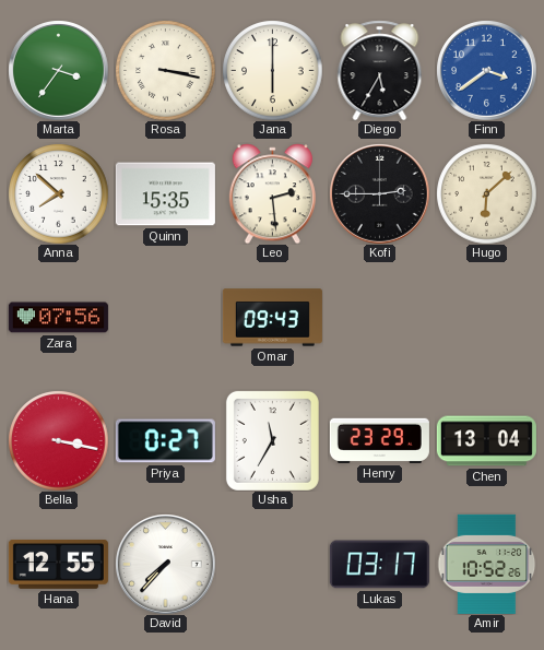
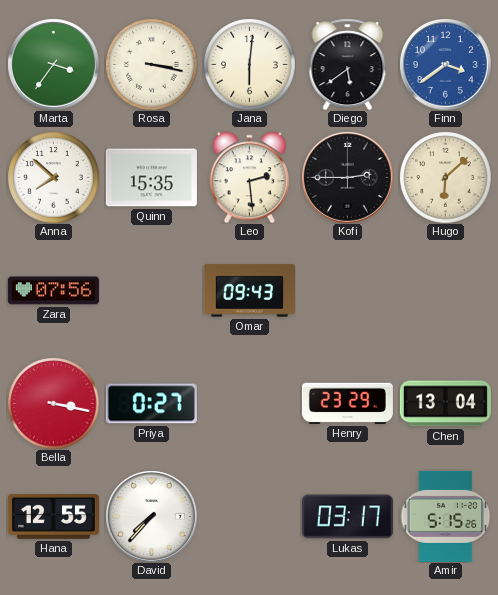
Jana: 6:00 -> 6:01 (249, 64)
Diego: 5:35 -> 5:39 (348, 64)
Usha: 11:35 -> none (272, 440)
Amir: 10:52 -> 5:15 (445, 516)
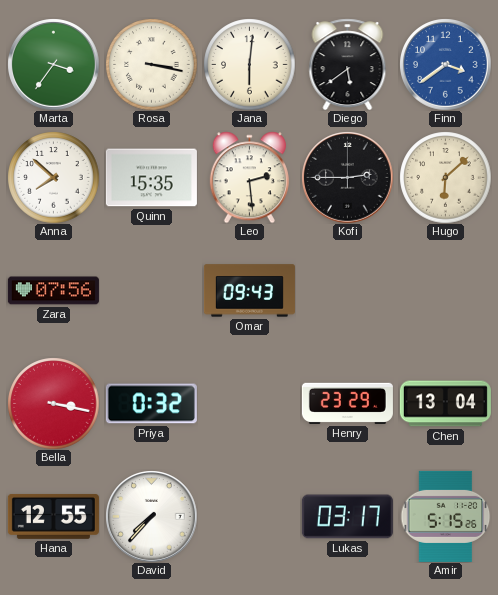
Priya: 0:27 -> 0:32 (151, 404)
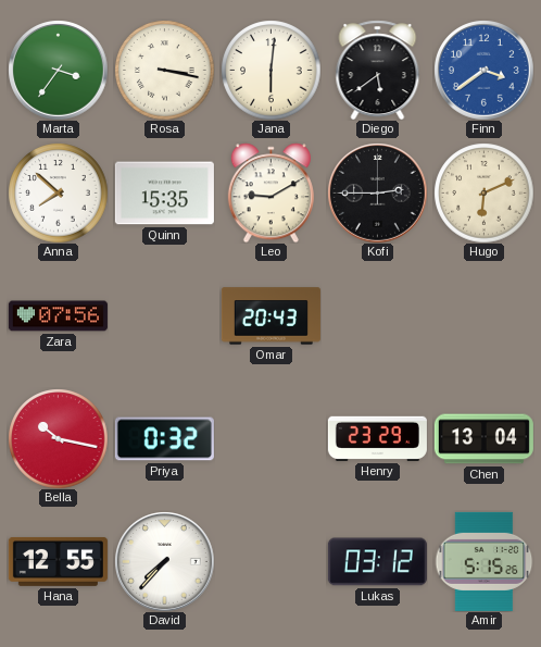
Leo: 2:29 -> 9:10 (270, 192)
Hugo: 6:08 -> 6:11 (483, 192)
Omar: 09:43 -> 20:43 (270, 316)
Bella: 3:17 -> 10:17 (58, 438)
Lukas: 03:17 -> 03:12 (377, 562)
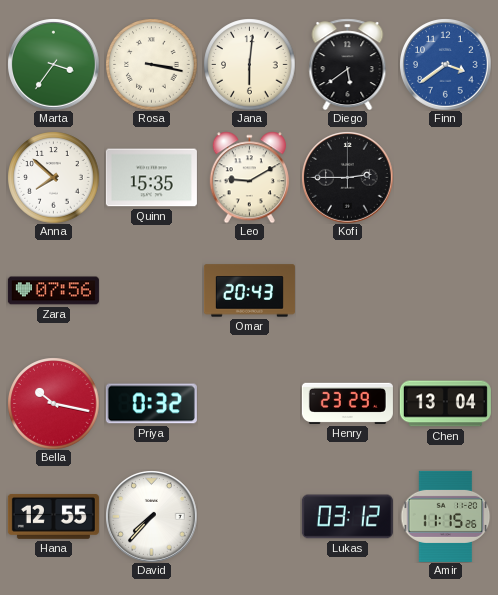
Hugo: 6:11 -> none (483, 192)
Amir: 5:15 -> 11:15 (445, 516)
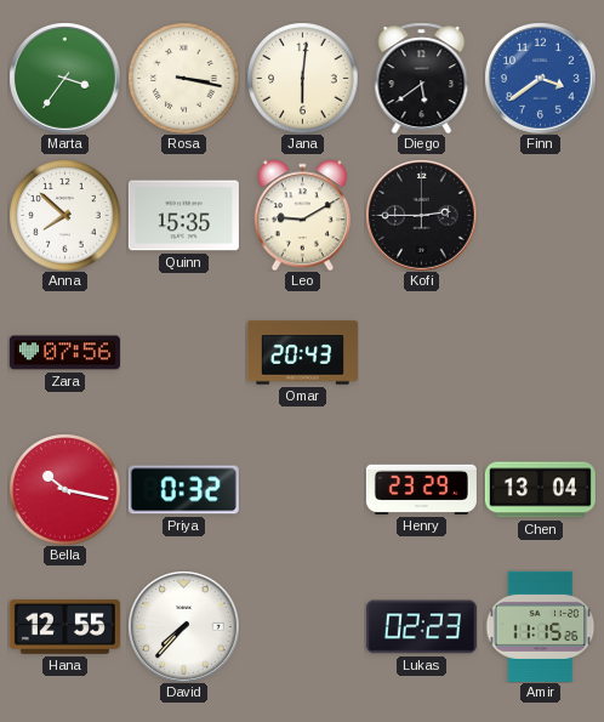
Lukas: 03:12 -> 02:23 (421, 627)
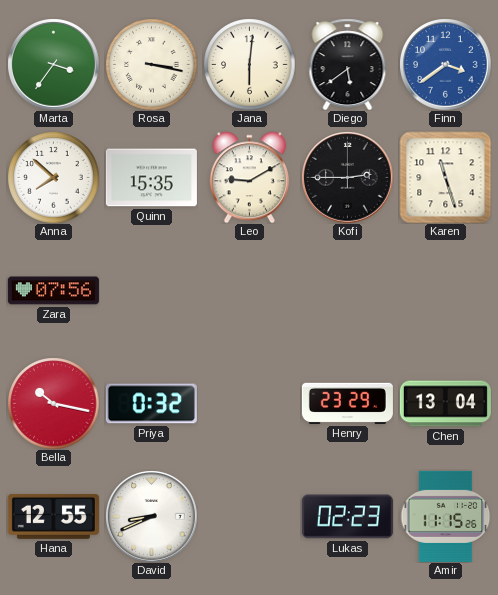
Karen: none -> 11:27 (445, 177)
Omar: 20:43 -> none (302, 353)
David: 7:37 -> 8:41 (151, 516)
